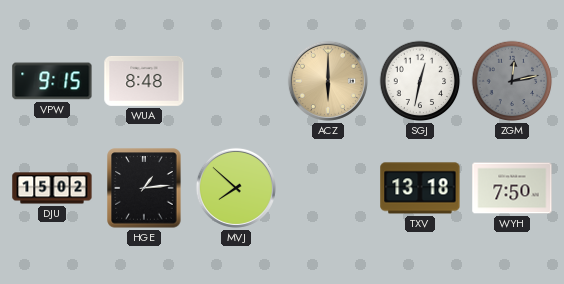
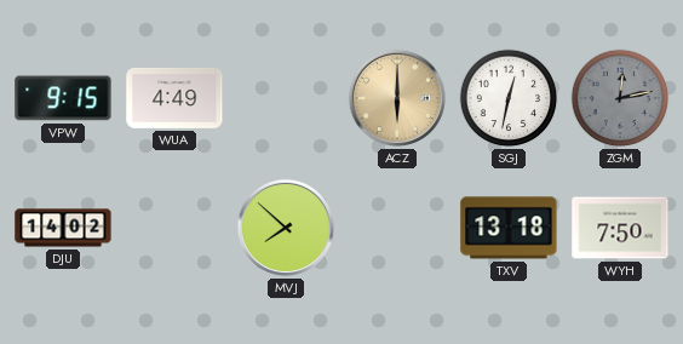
WUA: 8:48 -> 4:49 (174, 98)
DJU: 15:02 -> 14:02 (63, 228)
HGE: 1:14 -> none (144, 188)
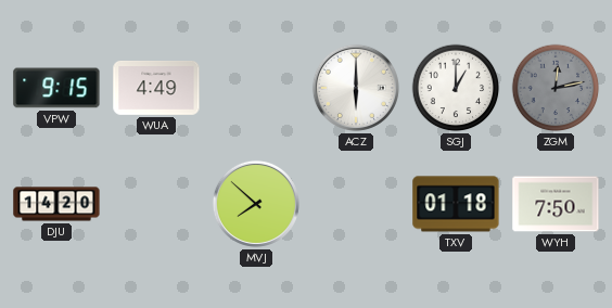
ACZ dial: champagne -> white (356, 88)
SGJ: 12:32 -> 1:00 (456, 88)
DJU: 14:02 -> 14:20 (56, 204)
TXV: 13:18 -> 01:18 (456, 204)
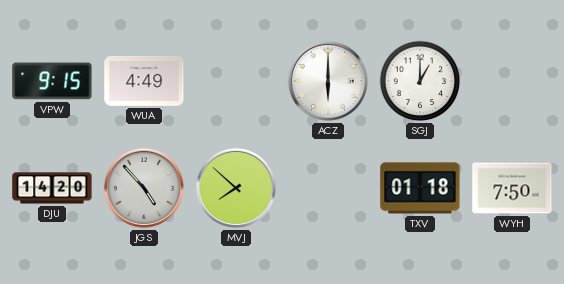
ZGM: 12:13 -> none (556, 88)
JGS: none -> 4:53 (144, 188)
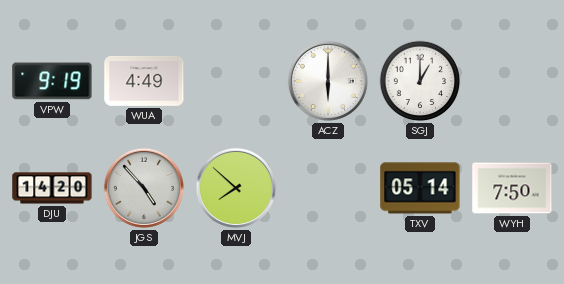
VPW: 9:15 -> 9:19 (52, 81)
TXV: 01:18 -> 05:14 (420, 188)
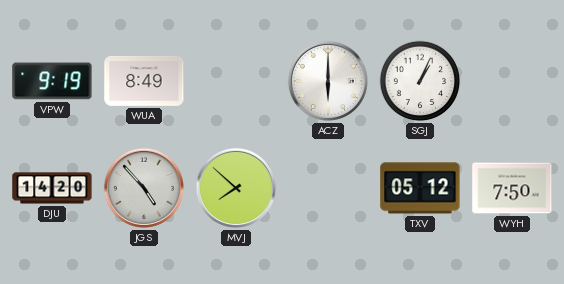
WUA: 4:49 -> 8:49 (144, 81)
SGJ: 1:00 -> 1:04 (420, 81)
TXV: 05:14 -> 05:12 (420, 188)
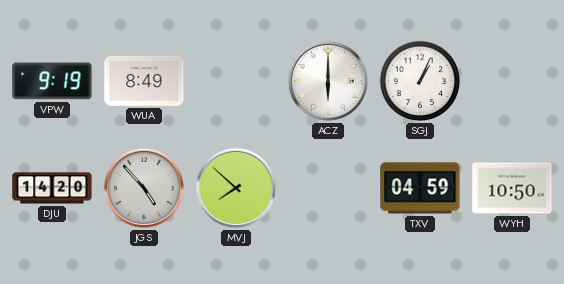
TXV: 05:12 -> 04:59 (420, 188)
WYH: 7:50 -> 10:50 (512, 188)
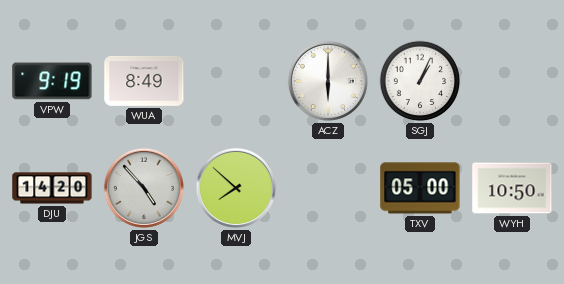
TXV: 04:59 -> 05:00 (420, 188)
